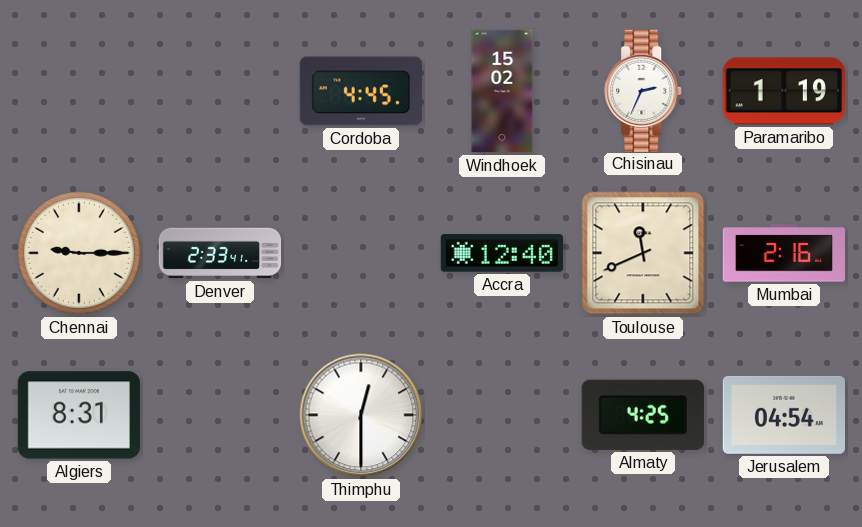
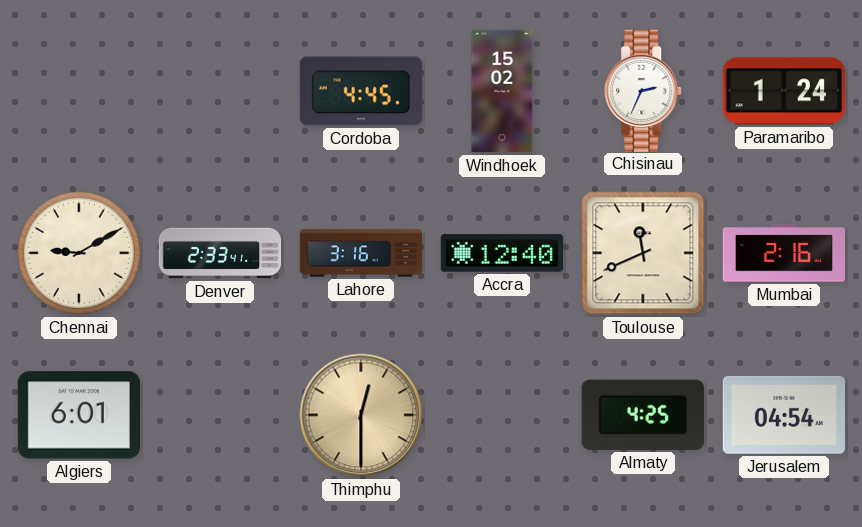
Paramaribo: 1:19 -> 1:24 (784, 91)
Chennai: 9:15 -> 9:10 (79, 253)
Lahore: none -> 3:16 (361, 253)
Algiers: 8:31 -> 6:01 (78, 415)
Thimphu dial: white -> champagne (361, 415)
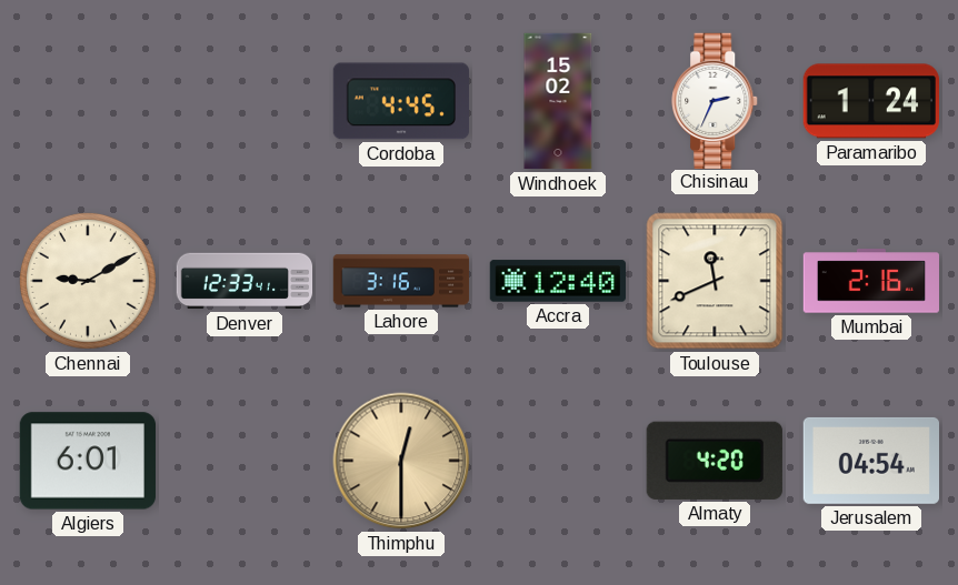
Denver: 2:33 -> 12:33 (245, 281)
Almaty: 4:25 -> 4:20 (715, 461)
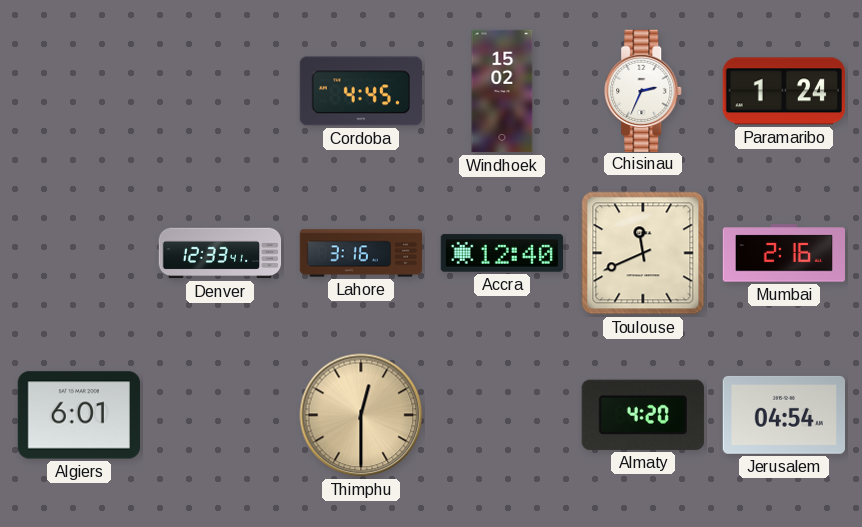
Chennai: 9:10 -> none (88, 281)
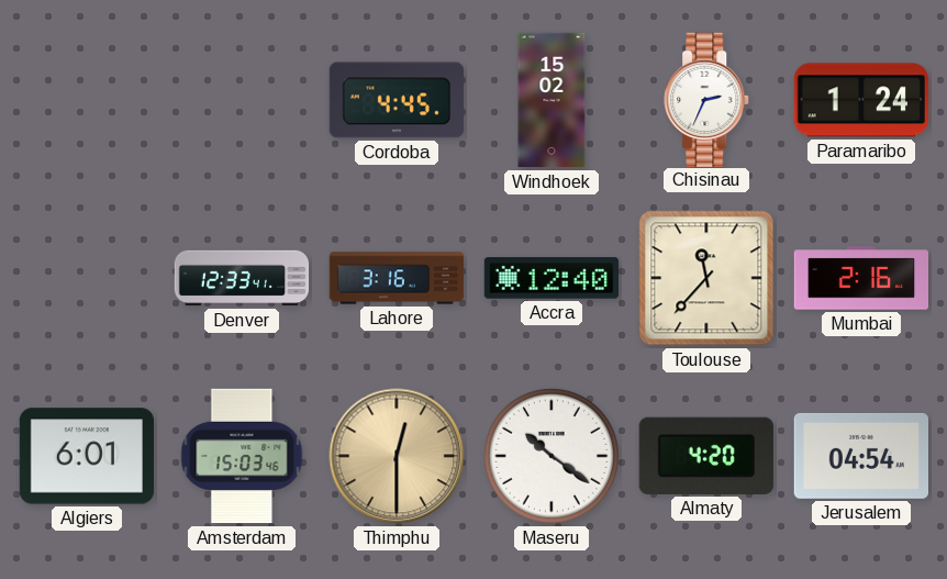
Toulouse: 11:41 -> 11:37 (706, 278)
Amsterdam: none -> 15:03 (242, 456)
Maseru: none -> 10:21 (552, 456)
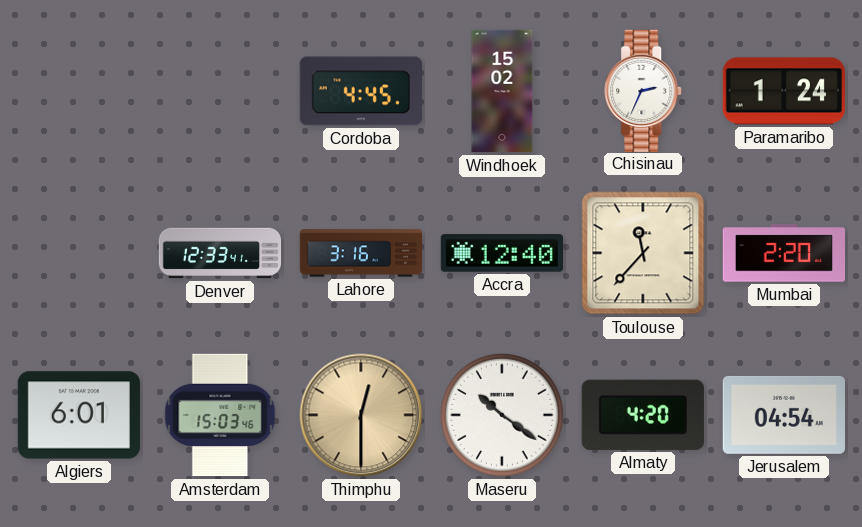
Mumbai: 2:16 -> 2:20 (784, 253)
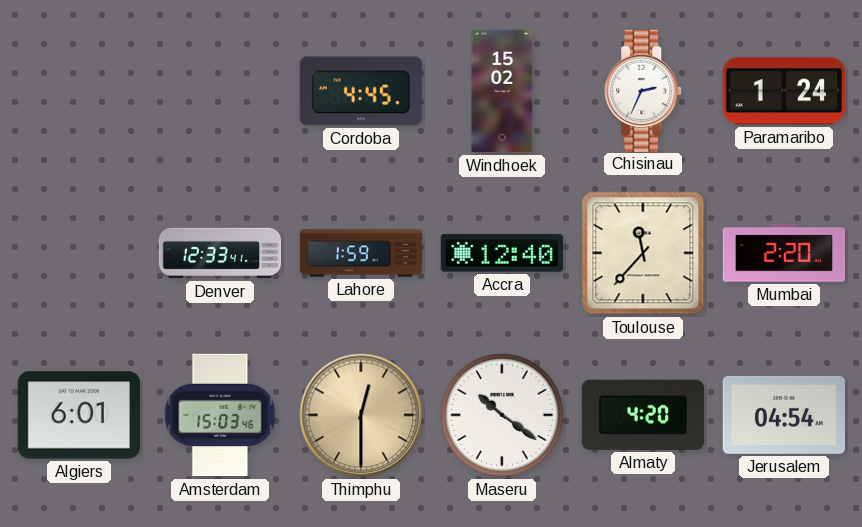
Lahore: 3:16 -> 1:59 (361, 253)
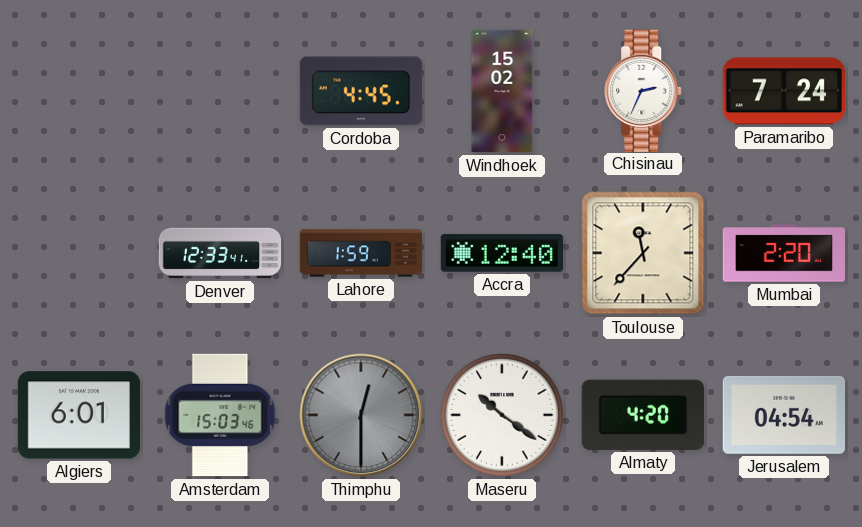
Paramaribo: 1:24 -> 7:24 (784, 91)
Thimphu dial: champagne -> grey (361, 415)
